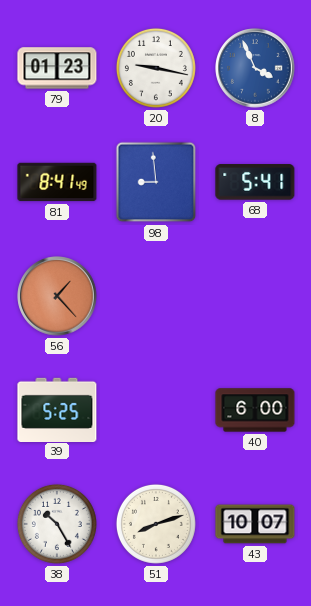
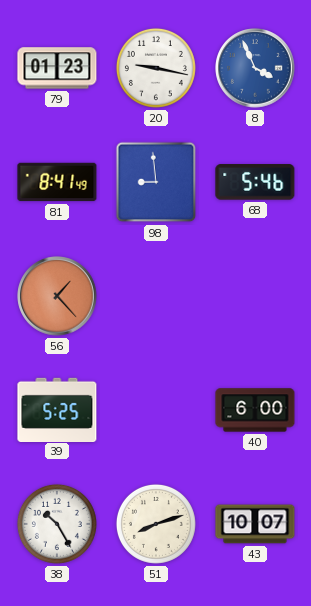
68: 5:41 -> 5:46 (255, 182)
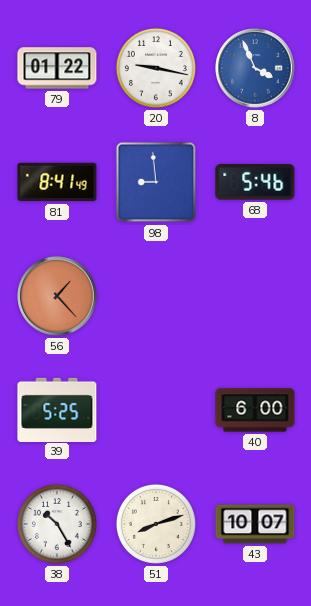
79: 01:23 -> 01:22 (57, 68)
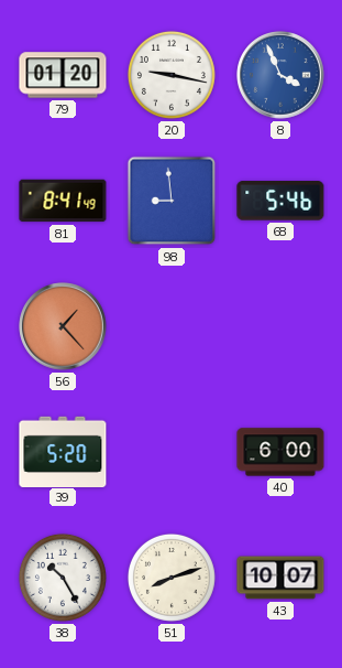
79: 01:22 -> 01:20 (63, 75)
39: 5:25 -> 5:20 (63, 451)
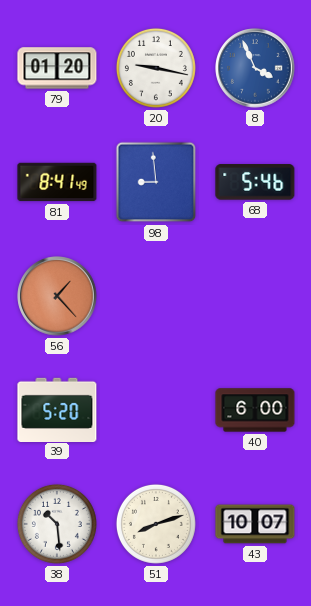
38: 10:25 -> 10:29 (57, 524)
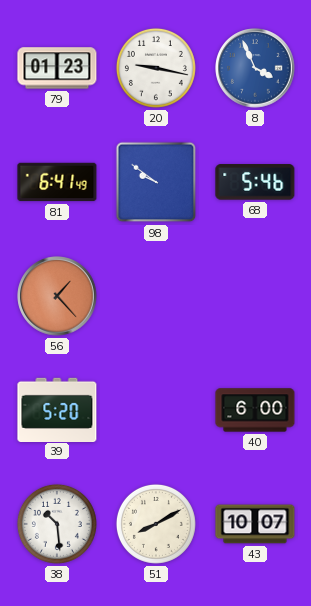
79: 01:20 -> 01:23 (57, 68)
81: 8:41 -> 6:41 (57, 182)
98: 8:59 -> 9:51 (156, 182)
51: 8:12 -> 8:10 (156, 524)
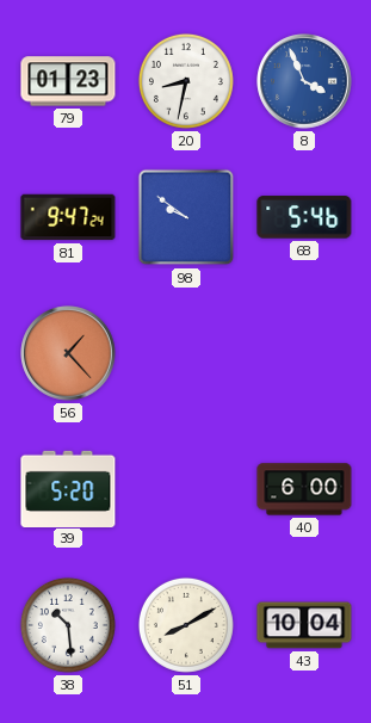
20: 9:17 -> 8:32 (186, 81)
81: 6:41 -> 9:47 (68, 217)
43: 10:07 -> 10:04 (304, 625)
